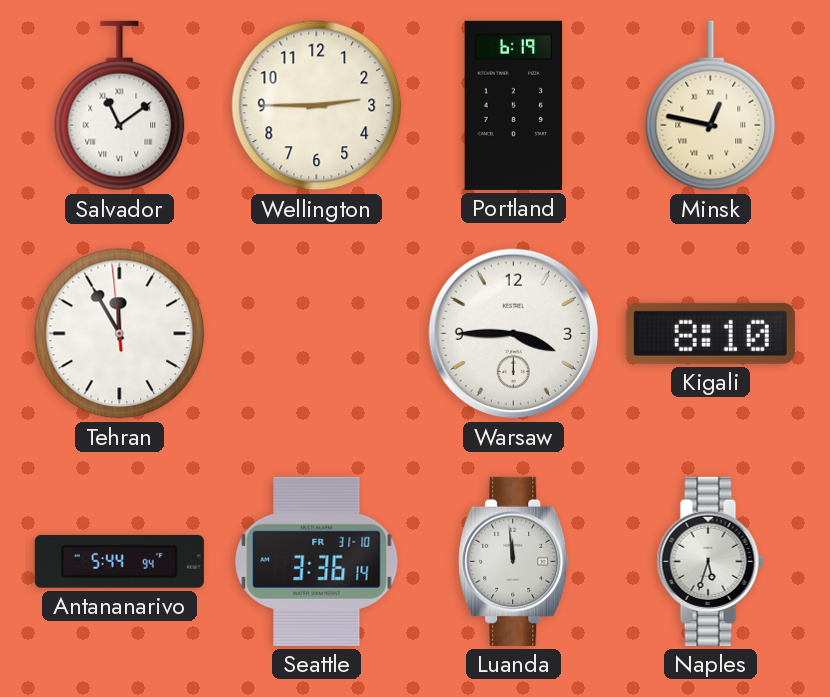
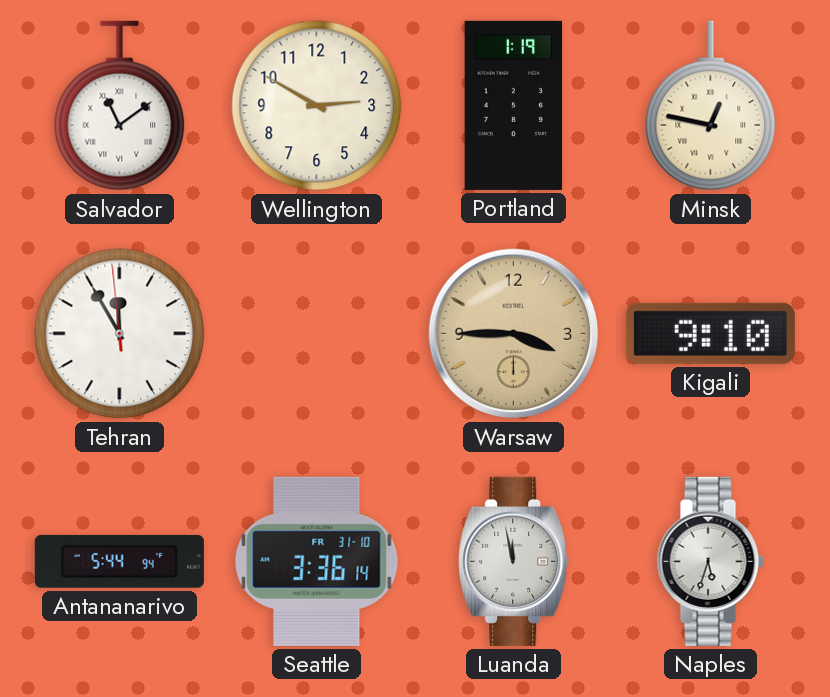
Wellington: 2:45 -> 2:50 (317, 106)
Portland: 6:19 -> 1:19 (514, 105)
Warsaw dial: white -> champagne (514, 334)
Kigali: 8:10 -> 9:10 (710, 333)
Luanda: 11:59 -> 11:58 (514, 561)
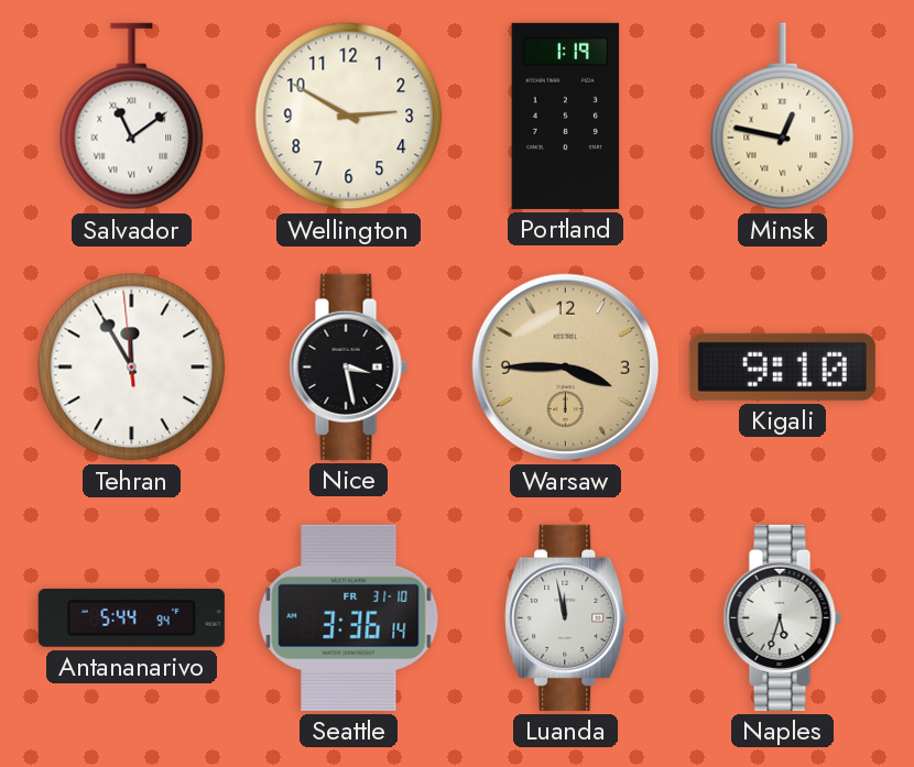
Nice: none -> 3:28 (348, 366)
